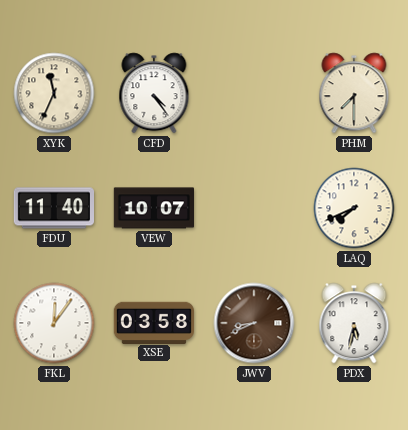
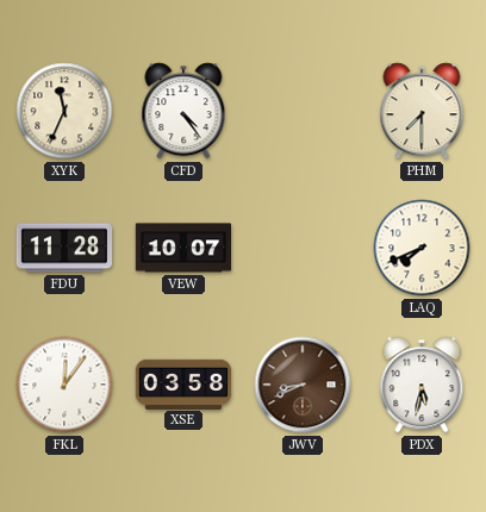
FDU: 11:40 -> 11:28 (63, 248)
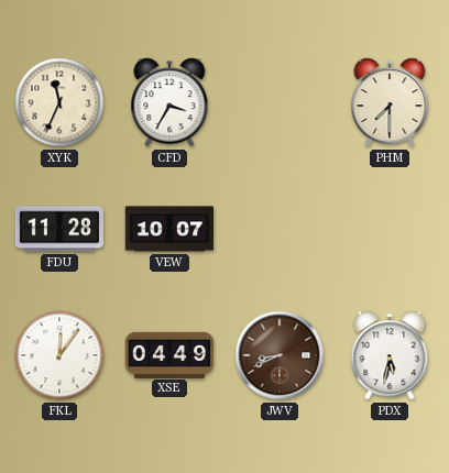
CFD: 4:24 -> 3:35 (169, 102)
LAQ: 7:41 -> none (422, 248)
XSE: 03:58 -> 04:49 (168, 354)
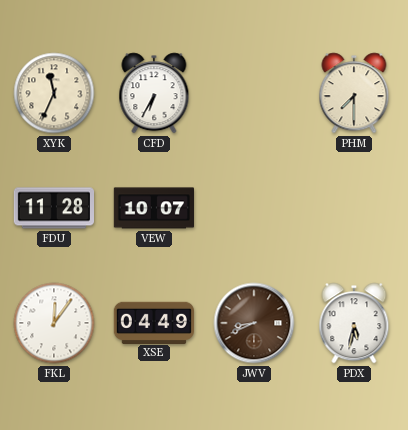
CFD: 3:35 -> 6:35 (154, 93)
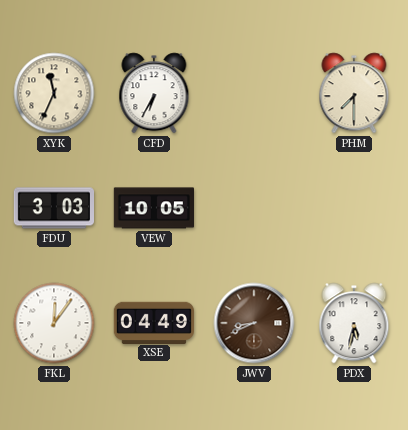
FDU: 11:28 -> 3:03 (53, 208)
VEW: 10:07 -> 10:05 (153, 208)
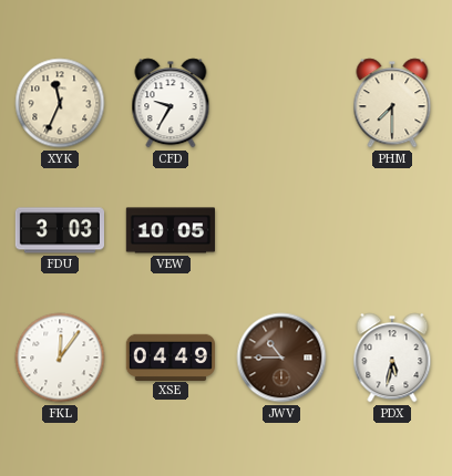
CFD: 6:35 -> 9:35 (171, 103)
JWV: 8:41 -> 10:45 (281, 358)
